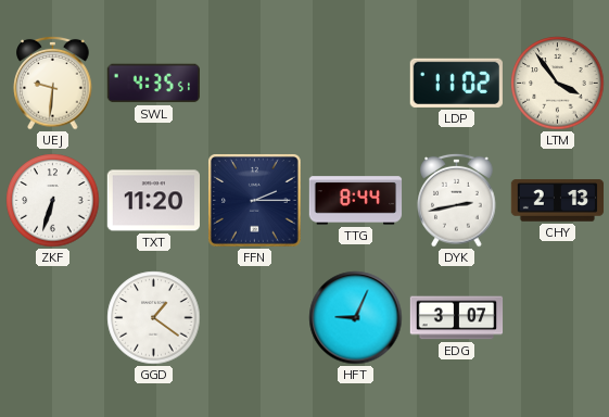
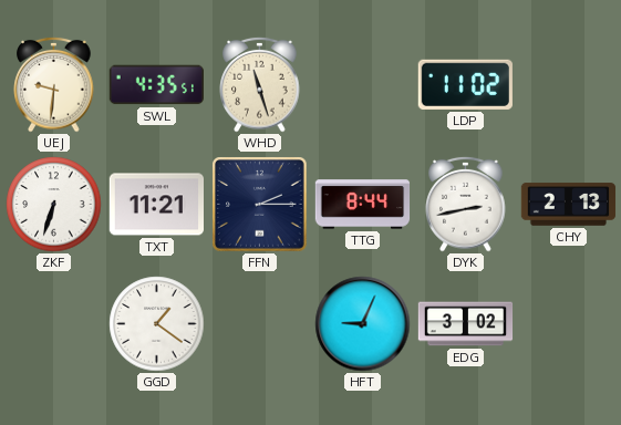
WHD: none -> 11:27 (260, 84)
LTM: 3:54 -> none (558, 84)
TXT: 11:20 -> 11:21 (157, 205)
EDG: 3:07 -> 3:02 (466, 324)
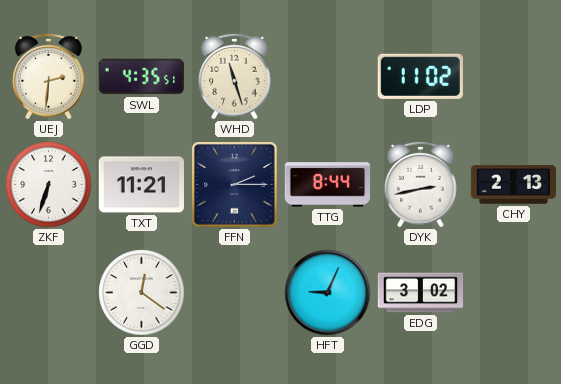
UEJ: 9:31 -> 2:31 (49, 76)
GGD: 1:21 -> 12:21 (142, 293)
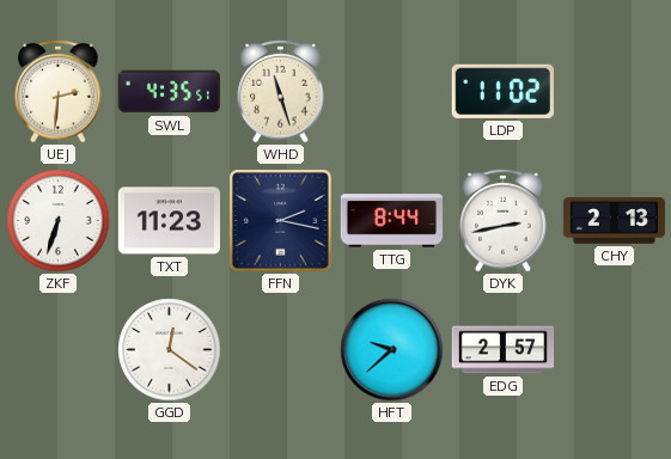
TXT: 11:21 -> 11:23 (170, 221)
FFN: 2:15 -> 2:17 (281, 221)
HFT: 9:04 -> 9:38 (392, 350)
EDG: 3:02 -> 2:57 (504, 350)
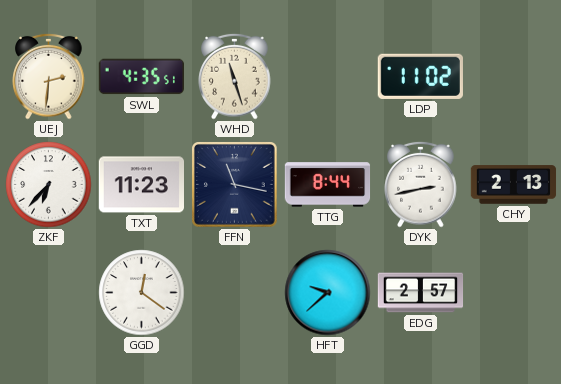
ZKF: 6:33 -> 6:37 (49, 185)
FFN: 2:17 -> 11:17 (235, 185)
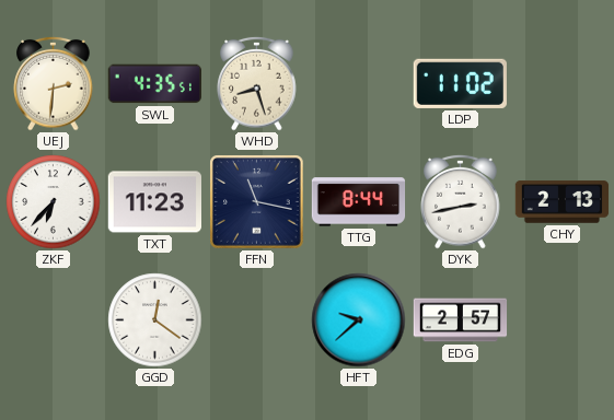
WHD: 11:27 -> 8:27 (257, 83)
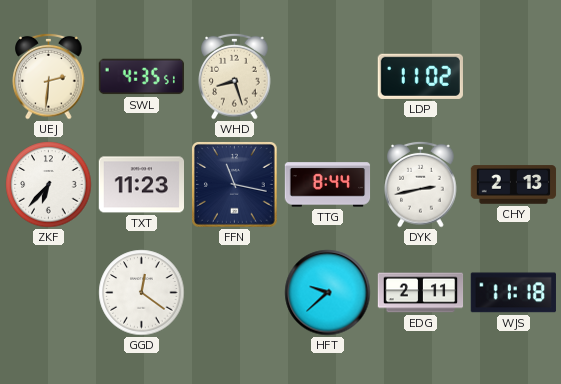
EDG: 2:57 -> 2:11 (421, 293)
WJS: none -> 11:18 (513, 293)
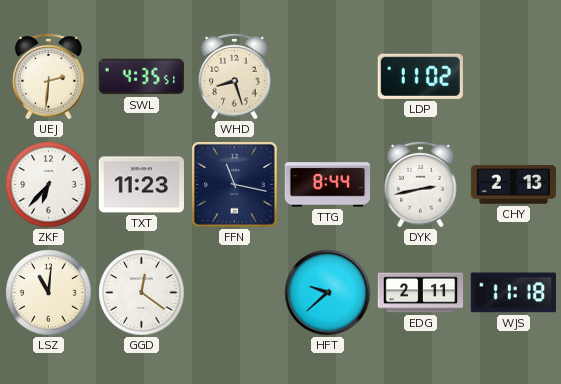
LSZ: none -> 11:01 (49, 293)
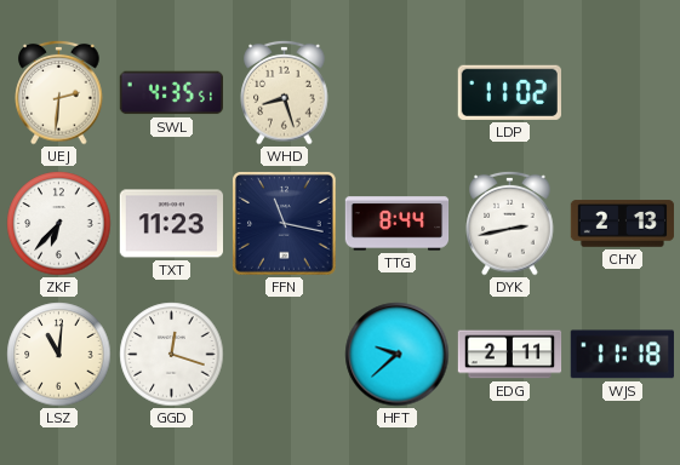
GGD: 12:21 -> 12:18 (172, 355)
